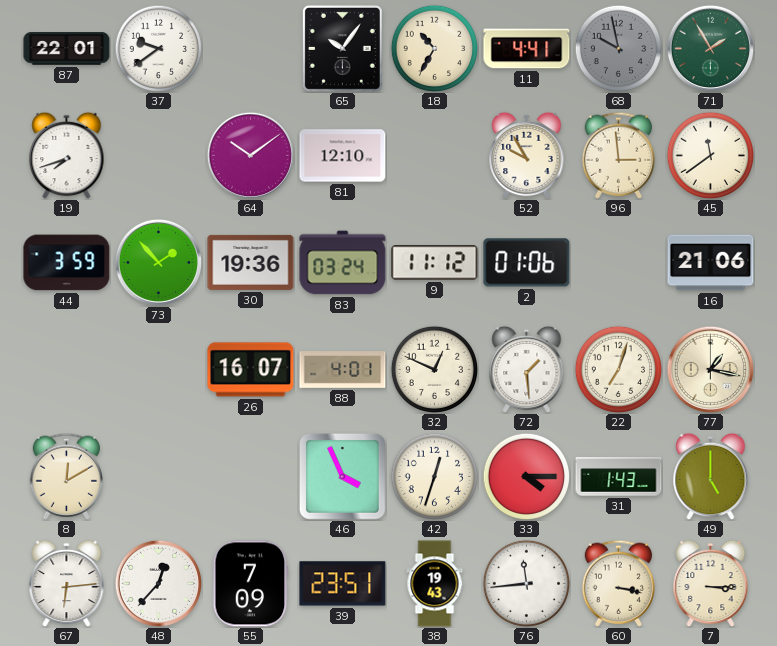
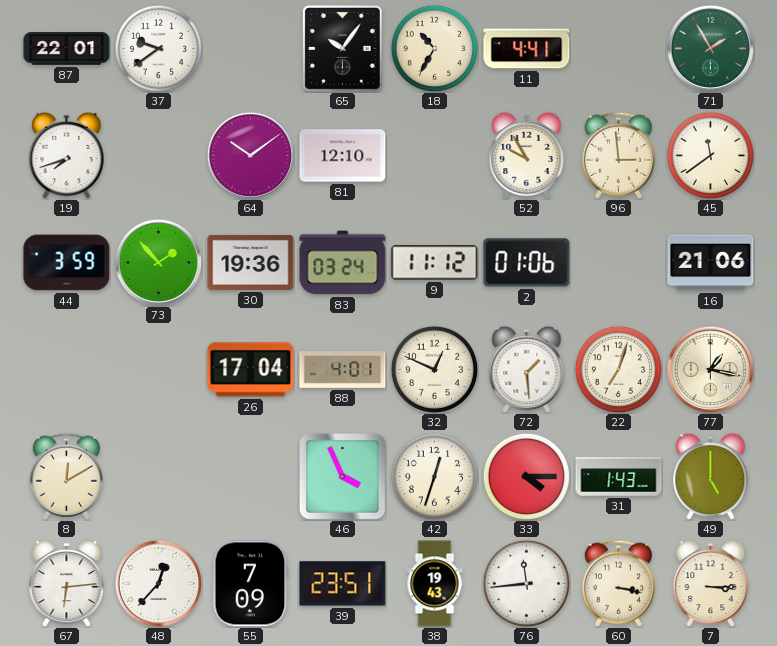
68: 9:58 -> none (618, 48)
26: 16:07 -> 17:04 (251, 370)
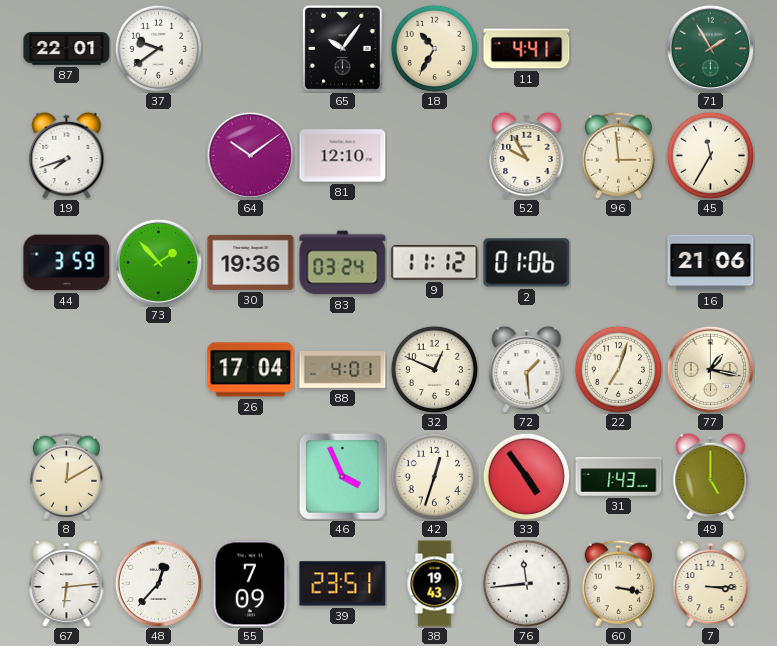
45: 11:39 -> 11:35 (710, 155)
33: 4:15 -> 4:54 (526, 476)
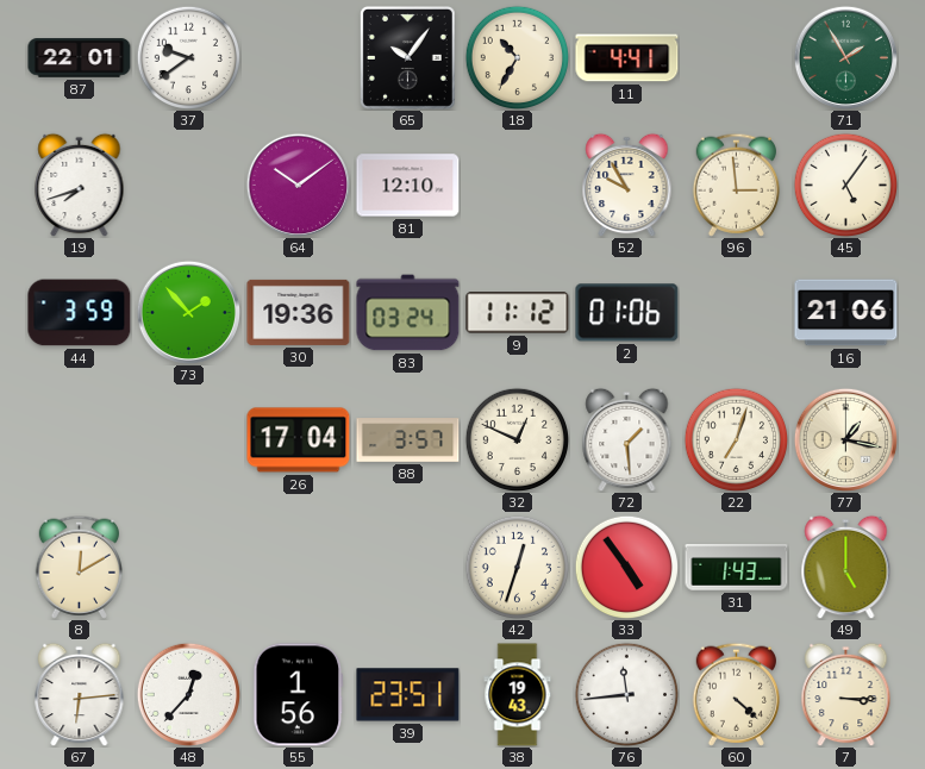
45: 11:35 -> 5:06 (845, 185)
88: 4:01 -> 3:57 (408, 440)
46: 3:56 -> none (343, 477)
55: 7:09 -> 1:56 (299, 695)
60: 3:17 -> 4:22 (737, 694)
